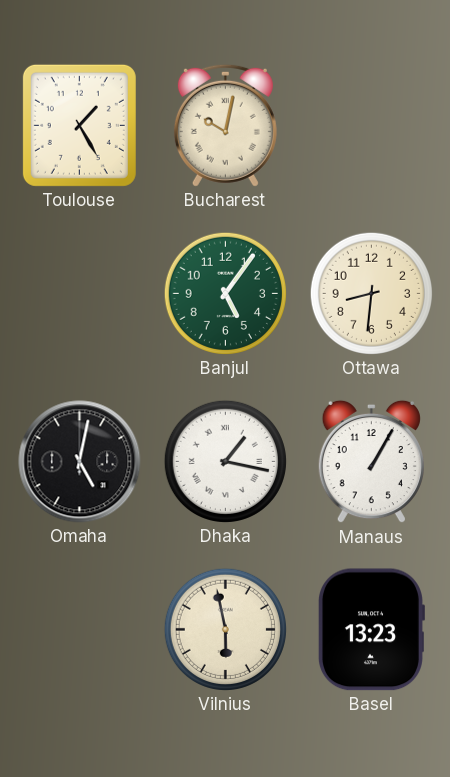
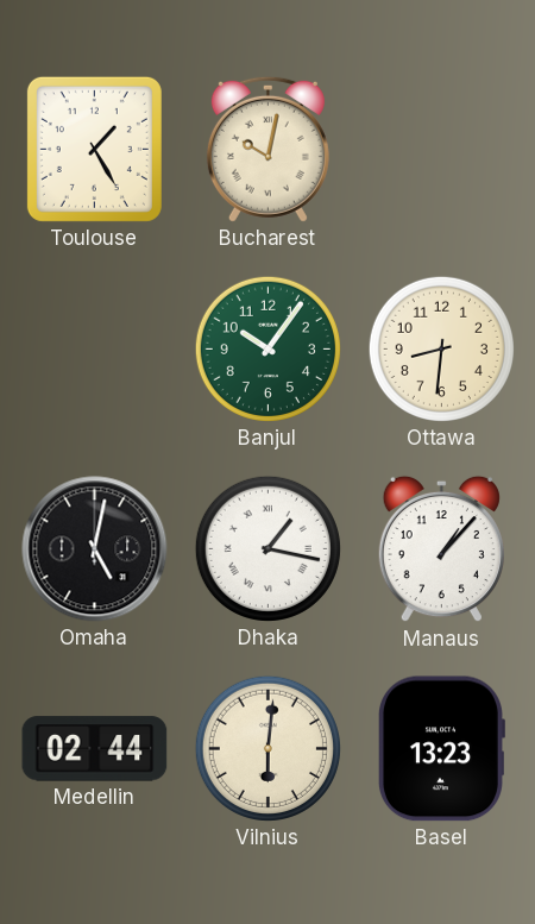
Banjul: 5:06 -> 10:06 (267, 348)
Manaus: 1:05 -> 1:07 (441, 549)
Medellin: none -> 02:44 (95, 749)
Vilnius: 5:58 -> 6:01 (267, 748)
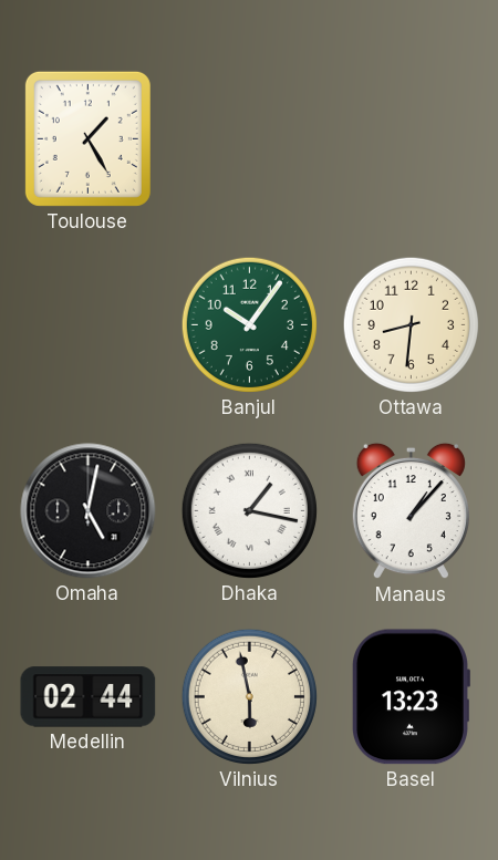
Bucharest: 10:02 -> none (267, 149)
Vilnius: 6:01 -> 5:58 (249, 696)
